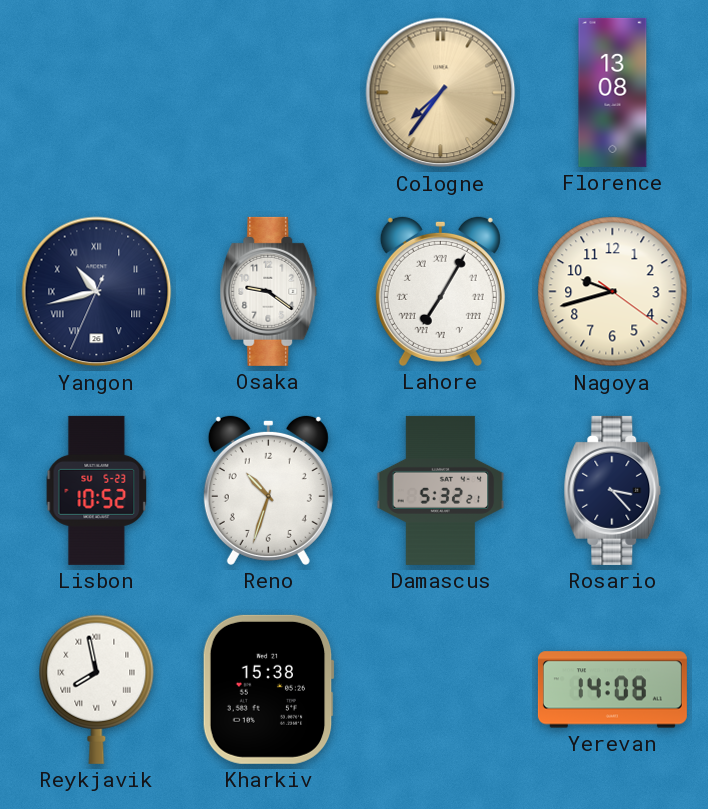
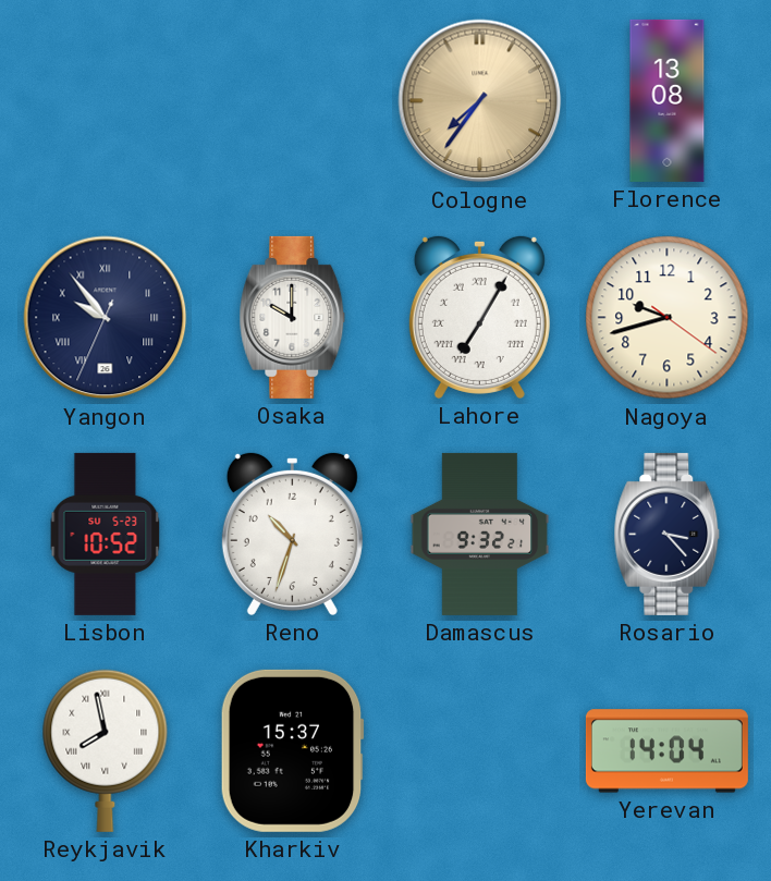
Yangon: 10:42 -> 9:53 (106, 318)
Osaka: 9:21 -> 10:00 (293, 317)
Damascus: 5:32 -> 9:32 (480, 534)
Kharkiv: 15:38 -> 15:37 (292, 750)
Yerevan: 14:08 -> 14:04 (666, 751)
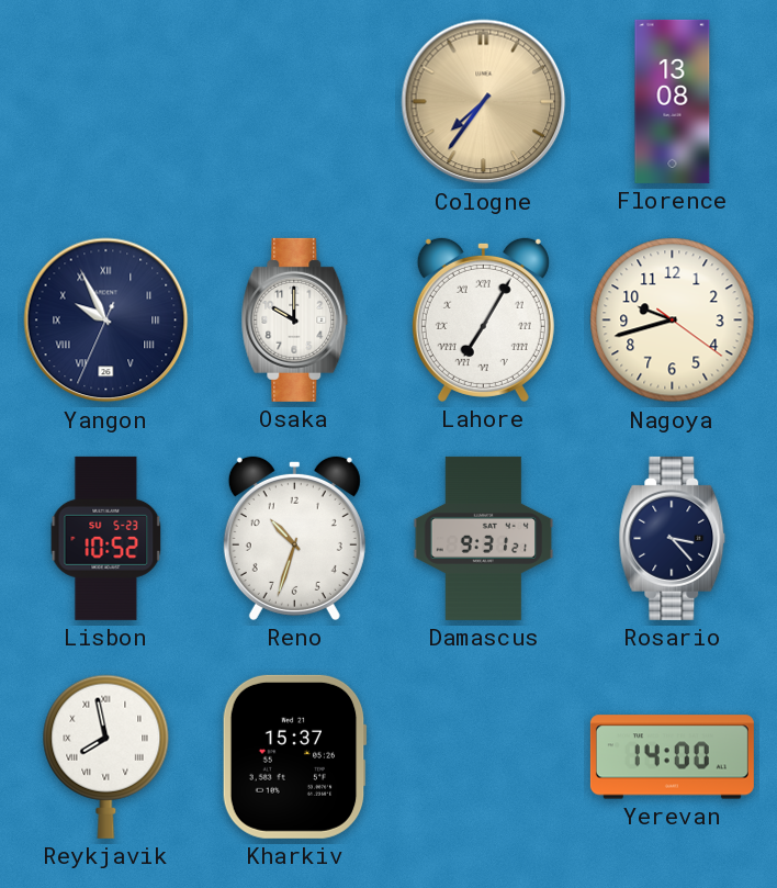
Yangon: 9:53 -> 9:55 (106, 321)
Damascus: 9:32 -> 9:31 (484, 538)
Yerevan: 14:04 -> 14:00 (672, 757)
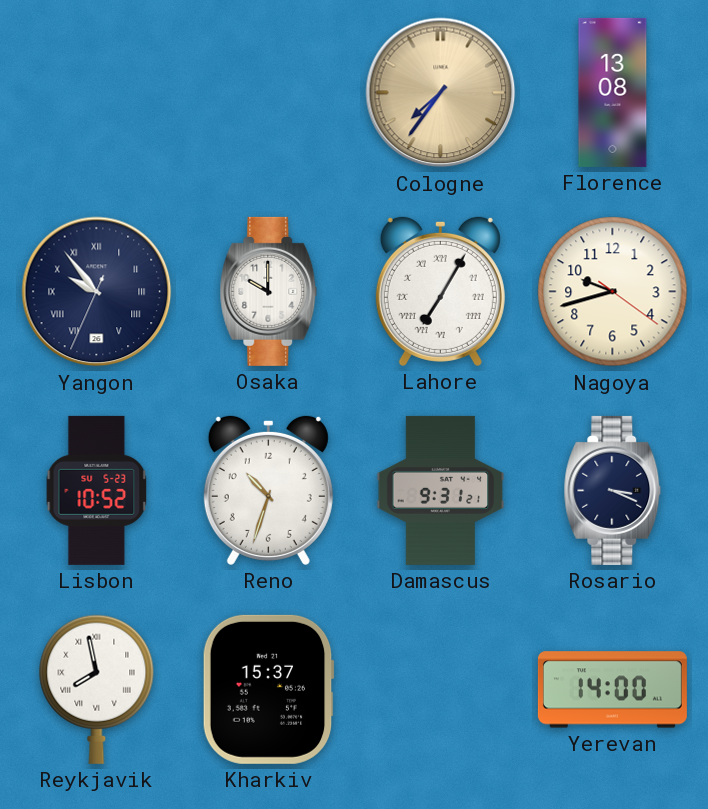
Yangon: 9:55 -> 9:53 (97, 292)
Rosario: 3:23 -> 3:19 (613, 490)
